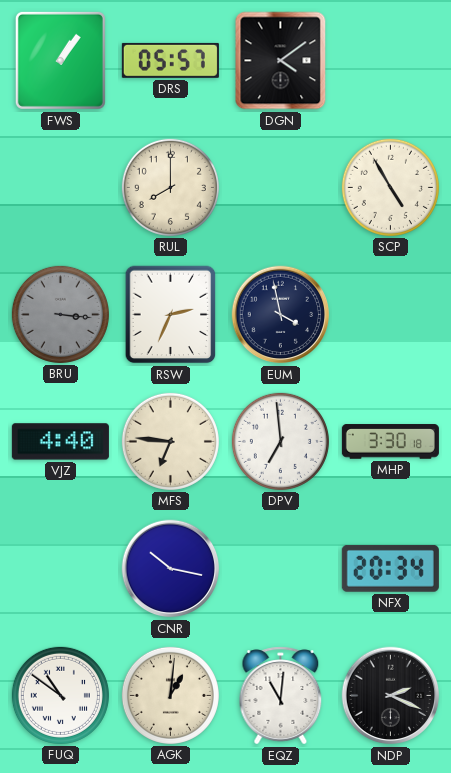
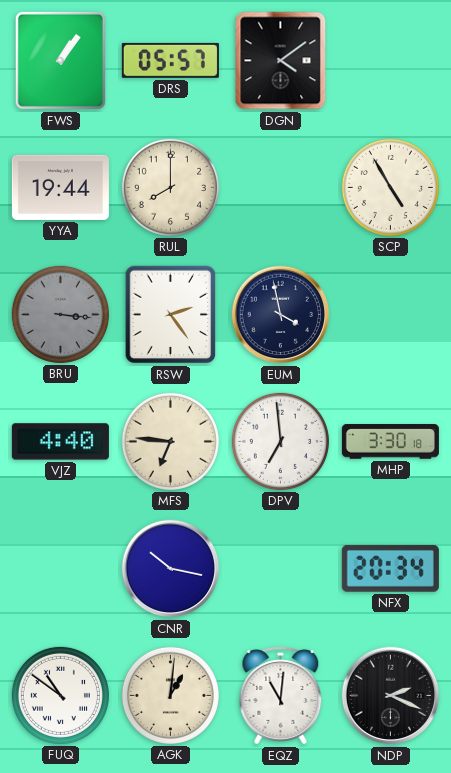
YYA: none -> 19:44 (60, 187)
RSW: 2:34 -> 2:24 (171, 315)
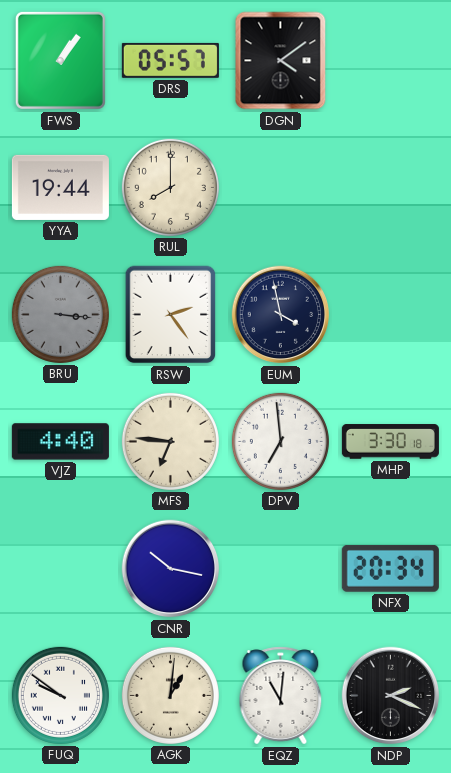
SCP: 4:55 -> none (390, 187)
FUQ: 10:51 -> 9:51 (60, 695)
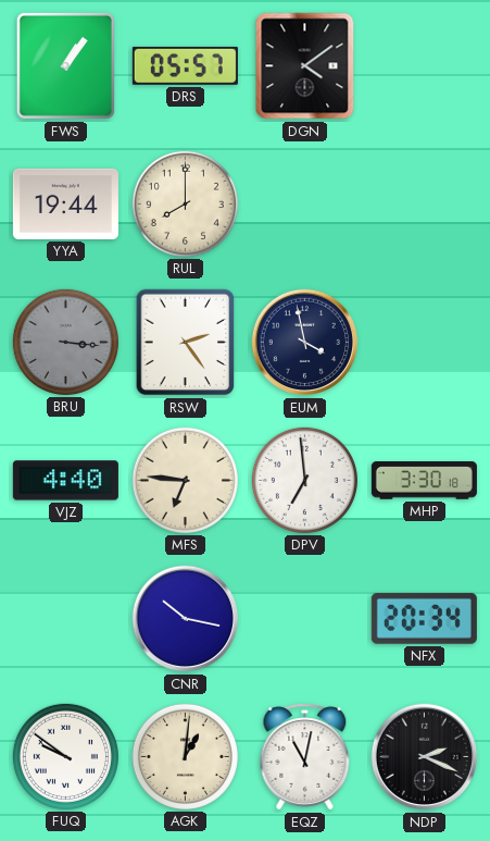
EQZ: 11:01 -> 11:02 (305, 757)
